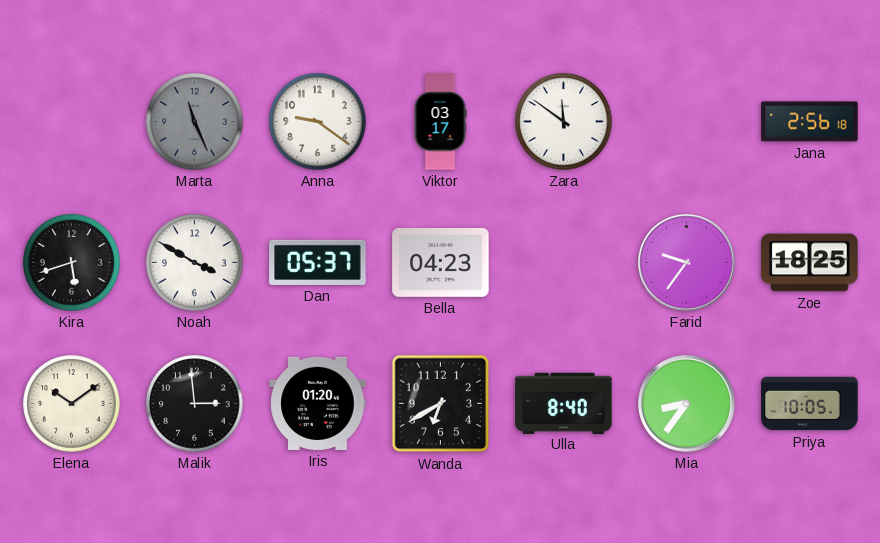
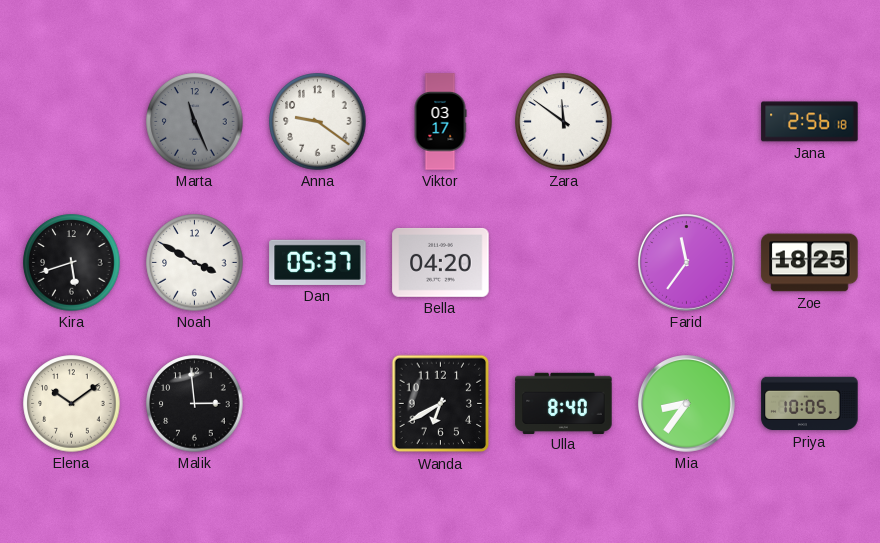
Bella: 04:23 -> 04:20 (441, 262)
Farid: 9:36 -> 11:36 (687, 263)
Iris: 01:20 -> none (318, 403)
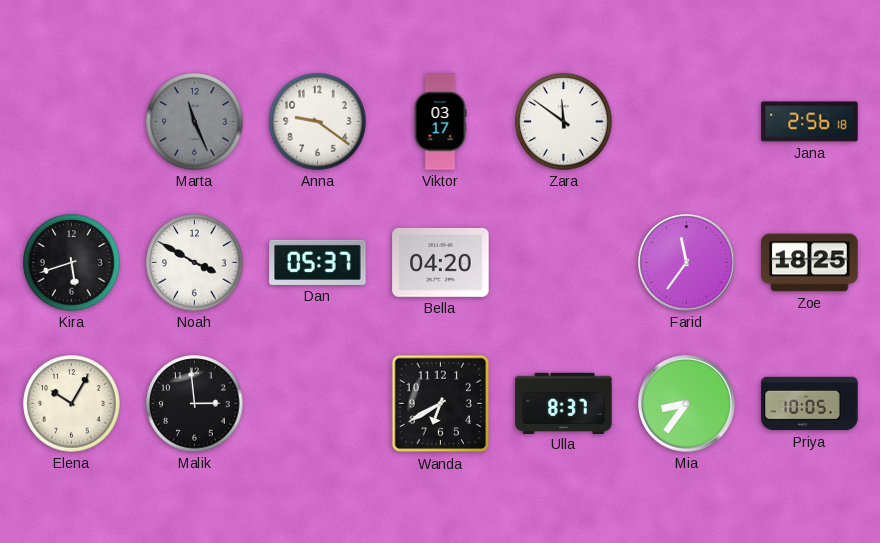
Elena: 10:09 -> 10:05 (72, 404)
Ulla: 8:40 -> 8:37 (564, 403)
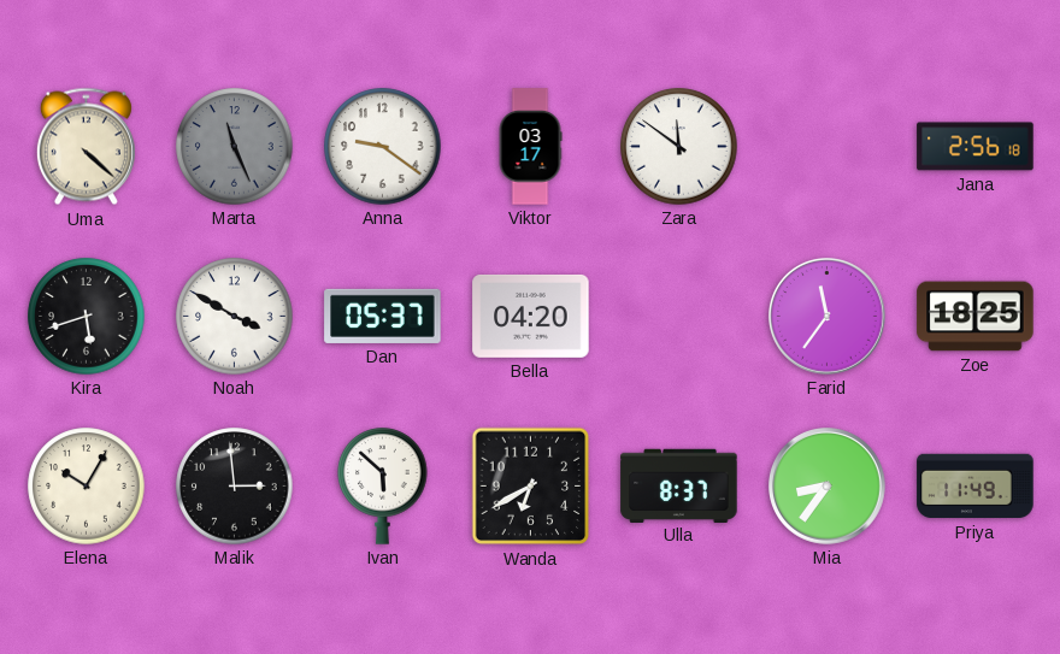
Uma: none -> 4:22 (86, 147)
Ivan: none -> 5:52 (383, 487)
Priya: 10:05 -> 11:49 (976, 487)
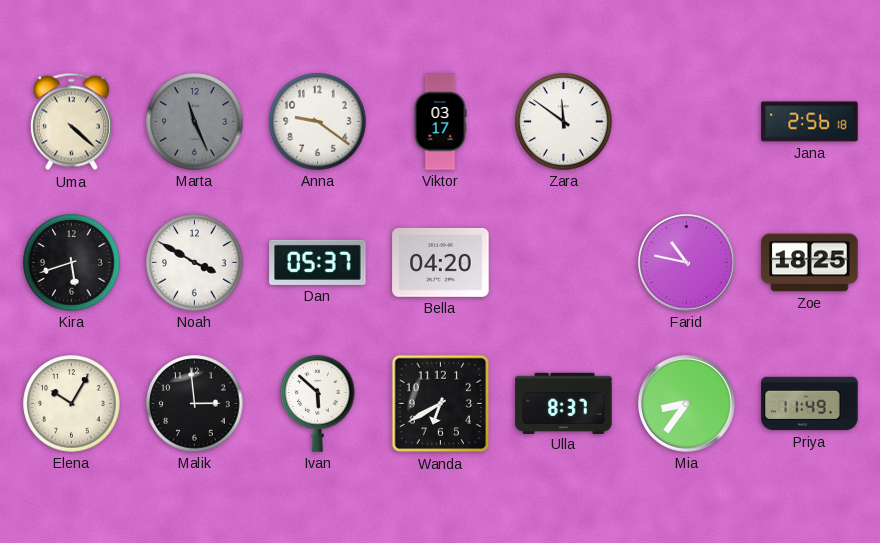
Farid: 11:36 -> 10:47 (687, 263)
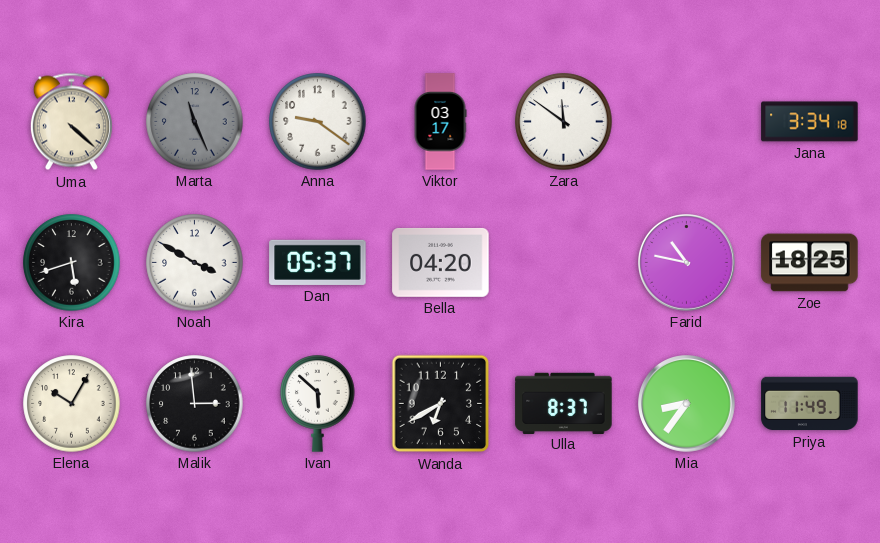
Jana: 2:56 -> 3:34 (810, 122)
